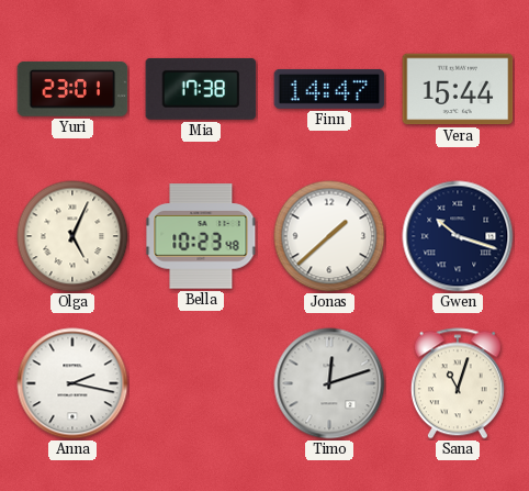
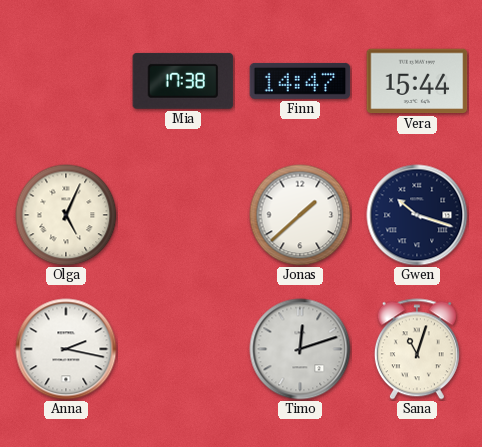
Yuri: 23:01 -> none (72, 89)
Bella: 10:23 -> none (201, 236)
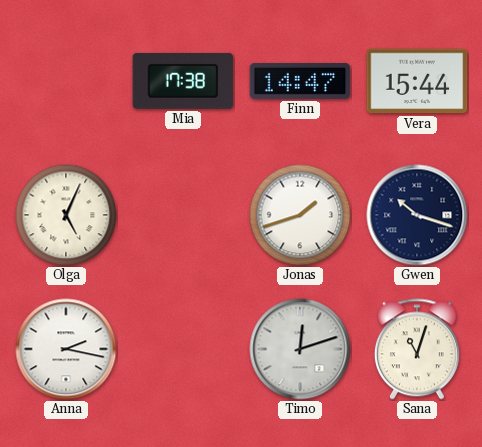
Jonas: 1:38 -> 1:42 (300, 215)
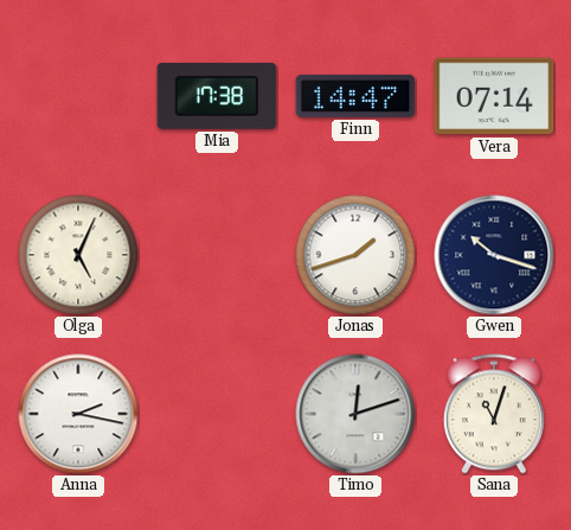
Vera: 15:44 -> 07:14 (494, 96)
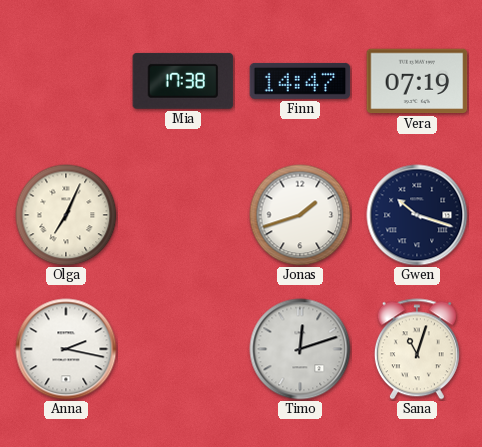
Vera: 07:14 -> 07:19 (417, 81)
Olga: 5:04 -> 7:04 (66, 215)
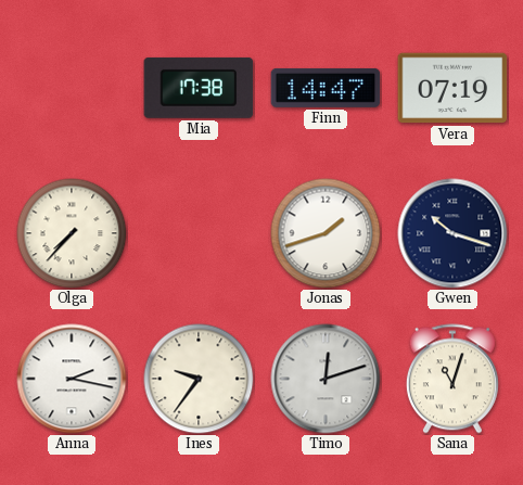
Olga: 7:04 -> 7:37 (72, 233)
Ines: none -> 9:36 (199, 379)
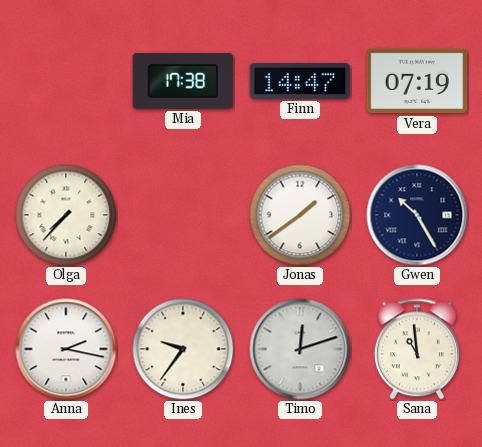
Jonas: 1:42 -> 1:39 (300, 215)
Gwen: 10:18 -> 10:25 (417, 215)
Sana: 11:03 -> 10:59 (417, 349)
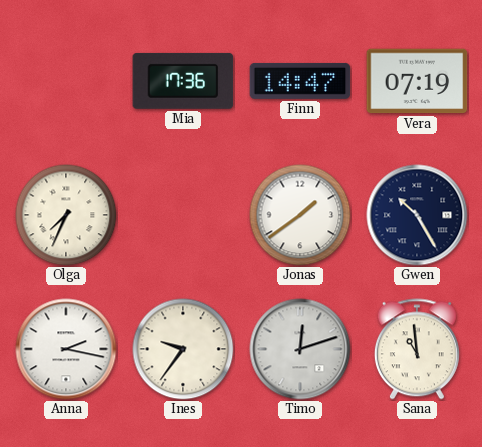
Mia: 17:38 -> 17:36 (183, 81)
Olga: 7:37 -> 7:34 (66, 215)
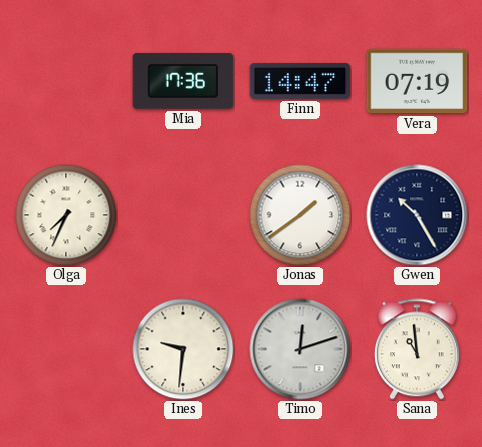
Anna: 2:17 -> none (66, 349)
Ines: 9:36 -> 9:31 (183, 349)
